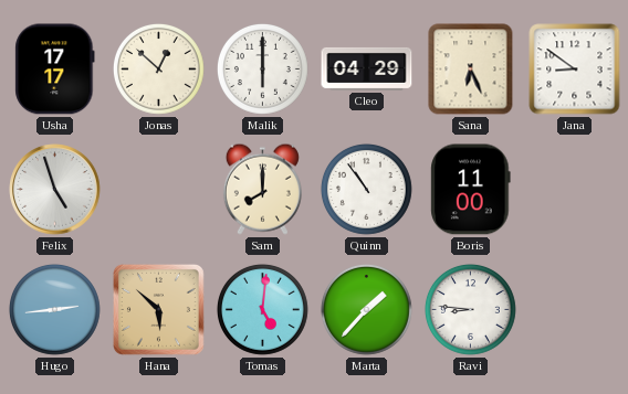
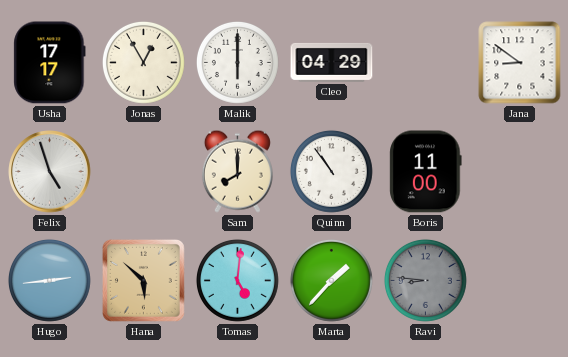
Jonas: 12:52 -> 12:55 (143, 62)
Sana: 6:26 -> none (471, 70)
Ravi dial: white -> grey (425, 280)
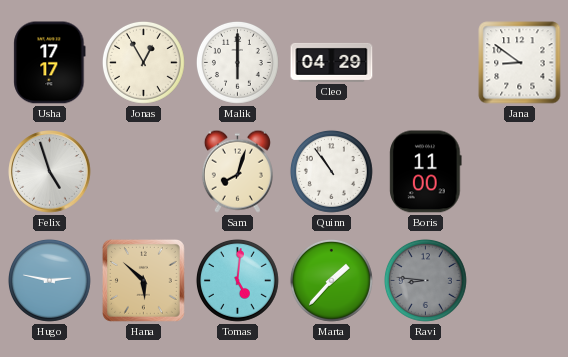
Sam: 8:00 -> 8:03 (237, 171)
Hugo: 2:44 -> 2:47 (49, 280)
